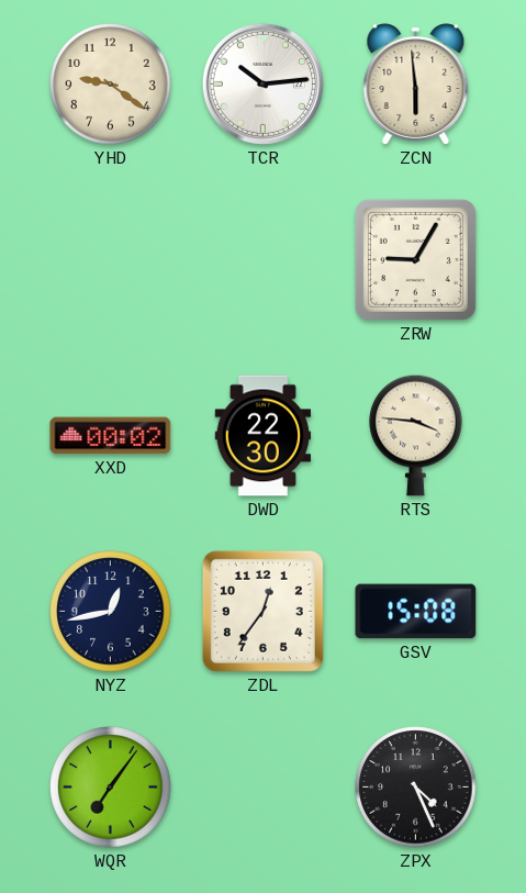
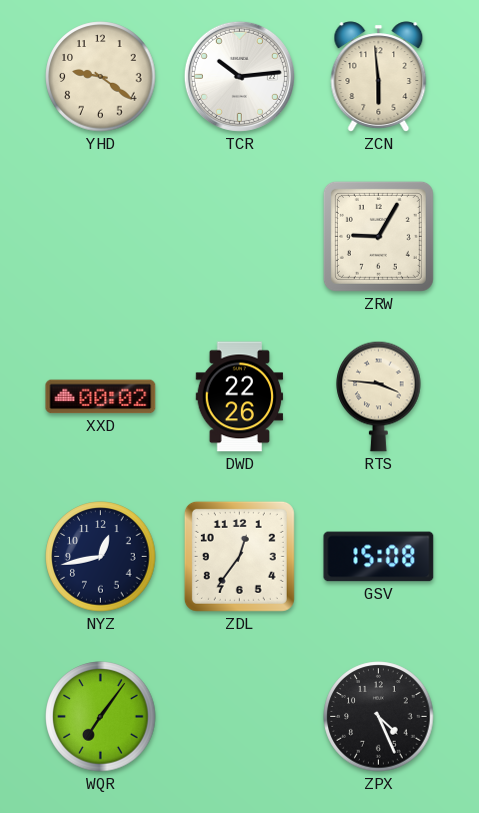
DWD: 22:30 -> 22:26 (240, 397)
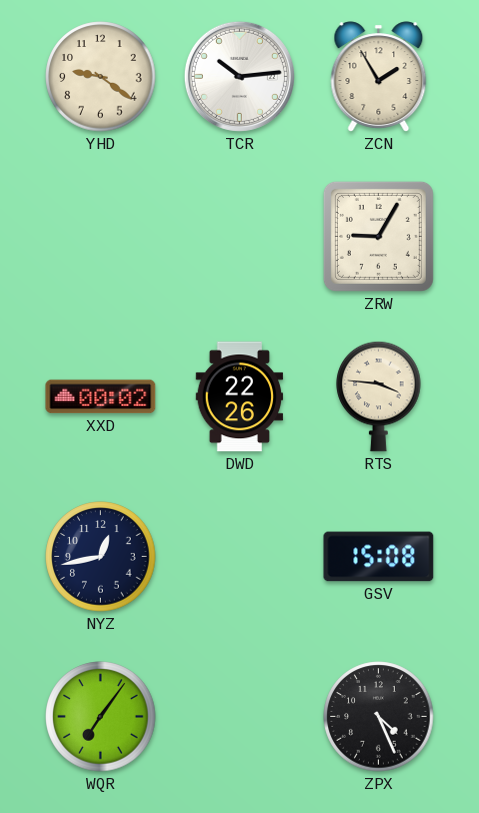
ZCN: 5:59 -> 1:55 (379, 77)
ZDL: 12:36 -> none (239, 556)
